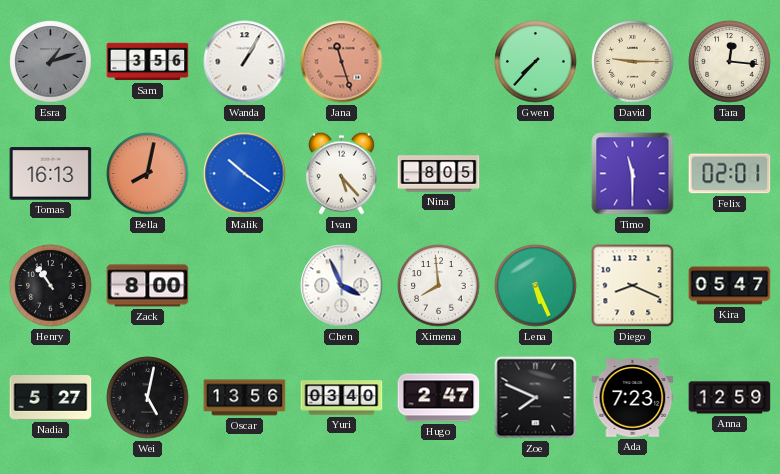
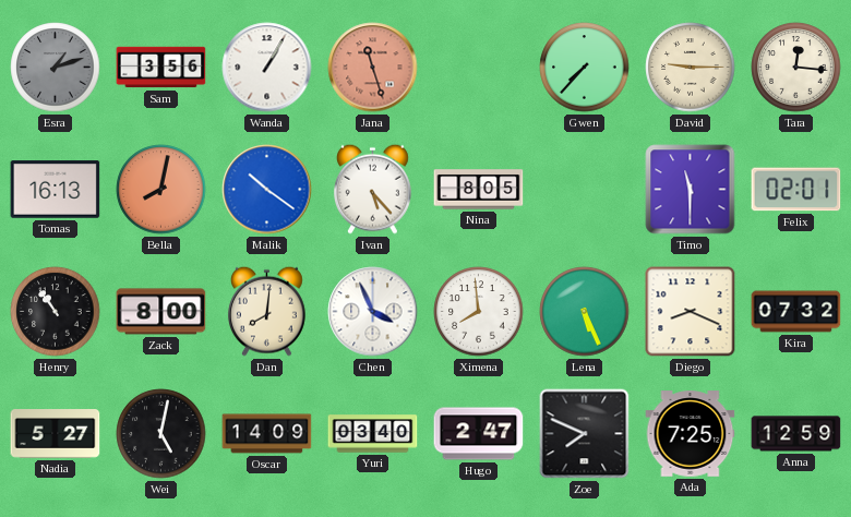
Dan: none -> 8:01 (266, 311)
Kira: 05:47 -> 07:32 (796, 312)
Oscar: 13:56 -> 14:09 (267, 434)
Ada: 7:23 -> 7:25 (691, 434)
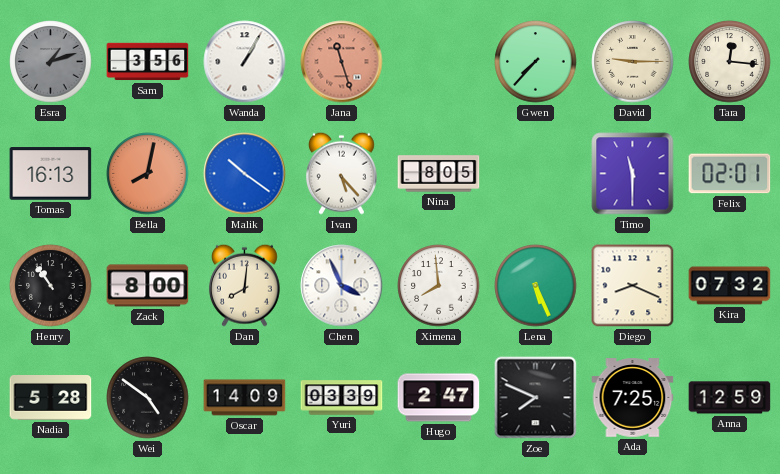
Nadia: 5:27 -> 5:28 (51, 398)
Wei: 5:02 -> 4:51 (148, 398)
Yuri: 03:40 -> 03:39 (342, 398)
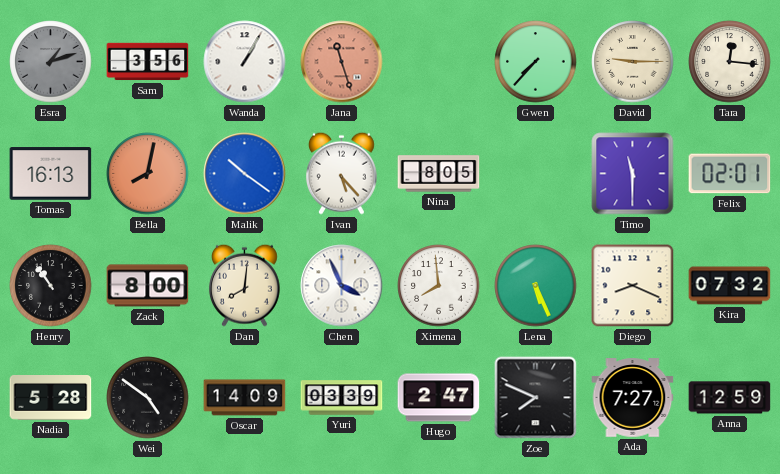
Ada: 7:25 -> 7:27 (633, 398)
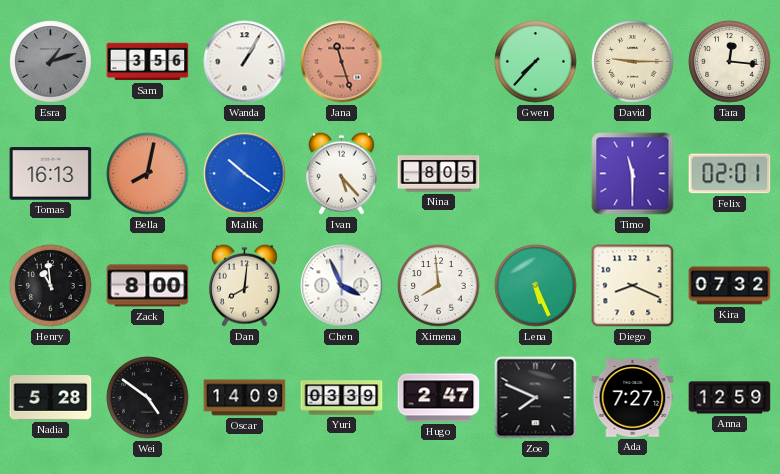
Henry: 10:54 -> 10:59 (51, 286)
